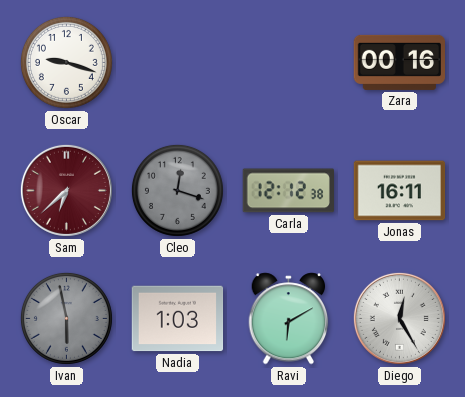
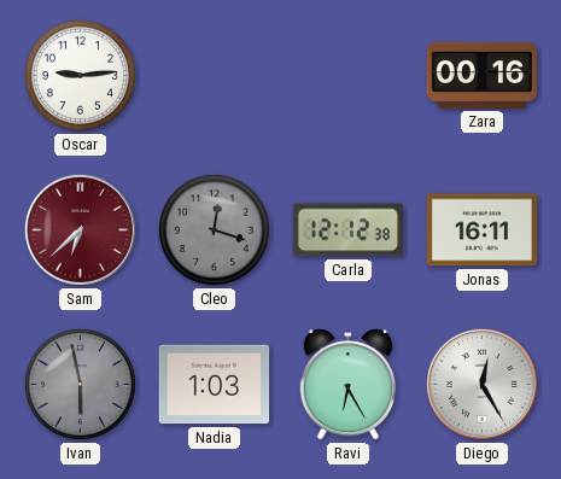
Oscar: 9:18 -> 9:14 (80, 75)
Ravi: 6:10 -> 6:25 (349, 385)
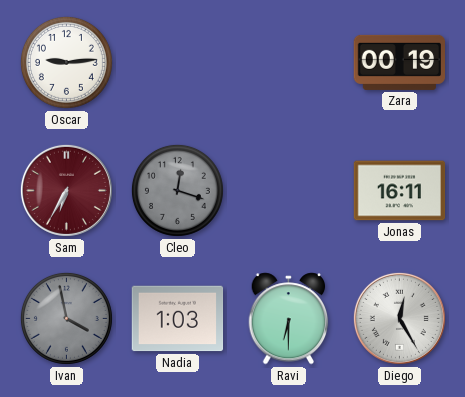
Zara: 00:16 -> 00:19 (400, 62)
Sam: 6:38 -> 6:35 (66, 190)
Carla: 12:12 -> none (347, 230)
Ivan: 5:58 -> 3:58 (66, 318)
Ravi: 6:25 -> 6:30 (289, 319)
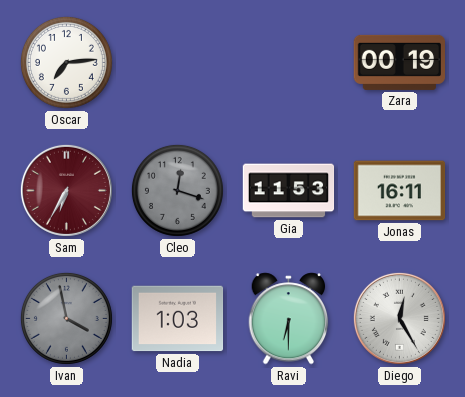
Oscar: 9:14 -> 7:14 (66, 62)
Gia: none -> 11:53 (289, 191)
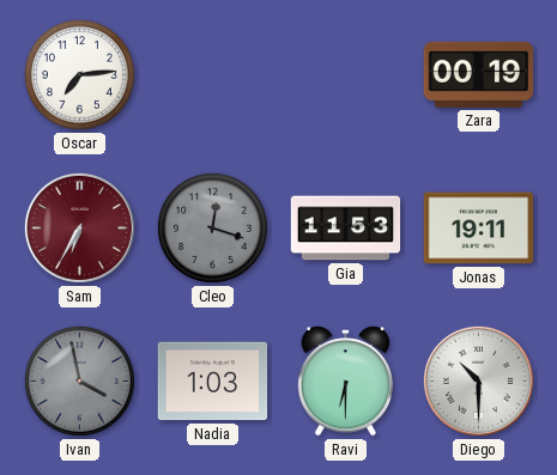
Jonas: 16:11 -> 19:11 (479, 229)
Diego: 12:25 -> 10:30 (478, 380)
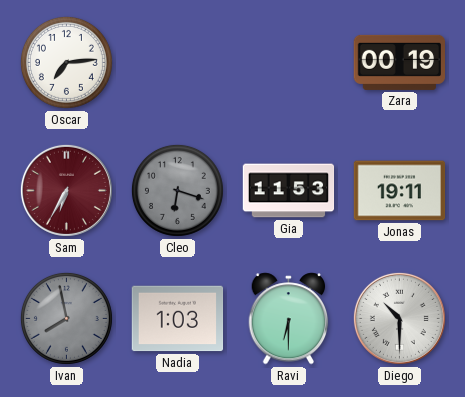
Cleo: 12:18 -> 6:18 (177, 190)
Ivan: 3:58 -> 7:58 (66, 318)
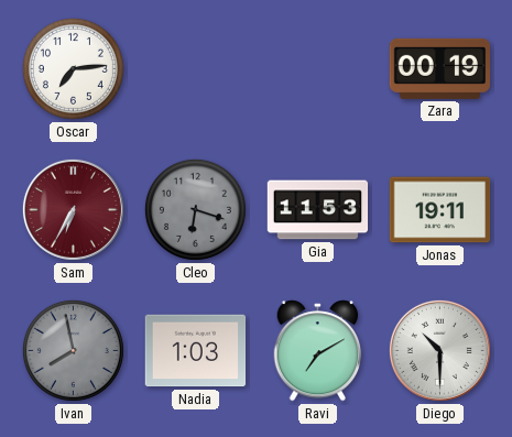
Ravi: 6:30 -> 7:10 (318, 351)
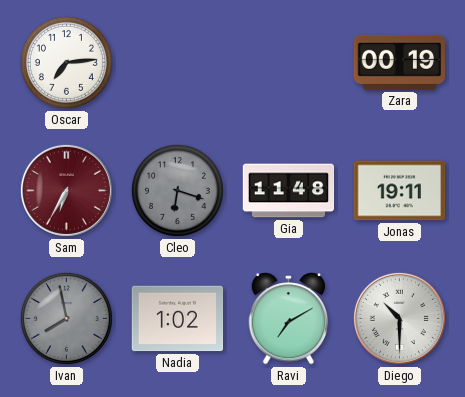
Gia: 11:53 -> 11:48 (289, 191)
Nadia: 1:03 -> 1:02 (178, 319)
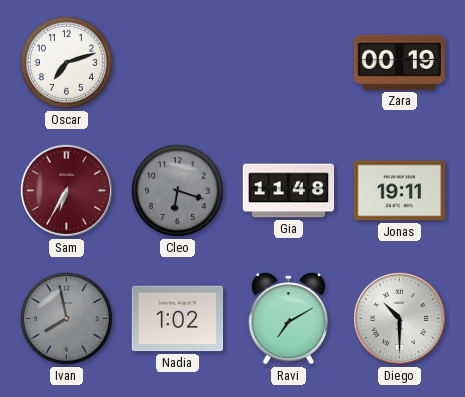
Oscar: 7:14 -> 7:12 (66, 62)
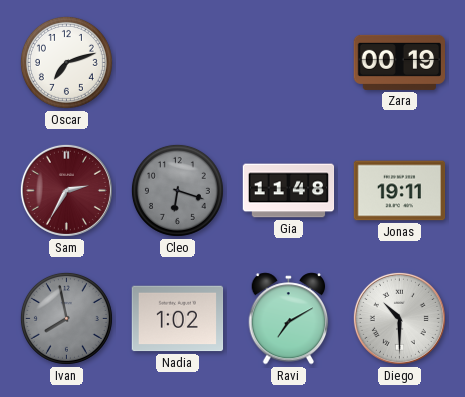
Sam: 6:35 -> 2:35 (66, 190)
